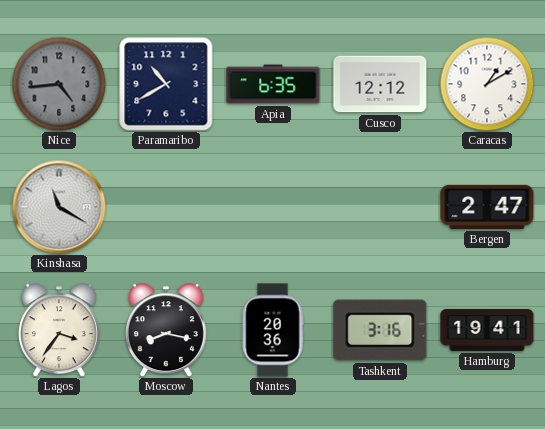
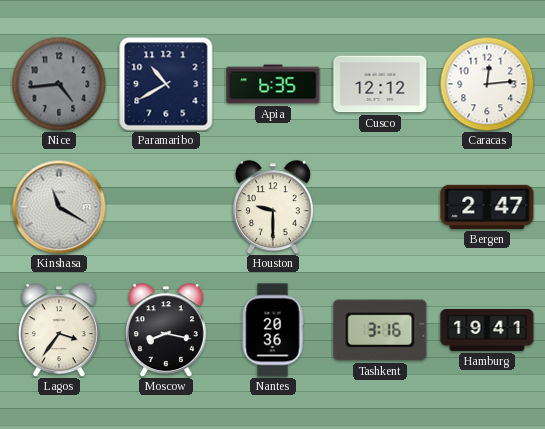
Caracas: 1:10 -> 12:14 (487, 84)
Houston: none -> 9:30 (273, 207)
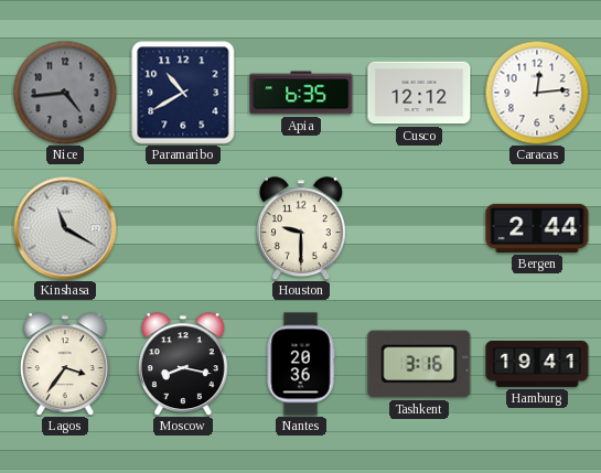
Bergen: 2:47 -> 2:44 (537, 228)
